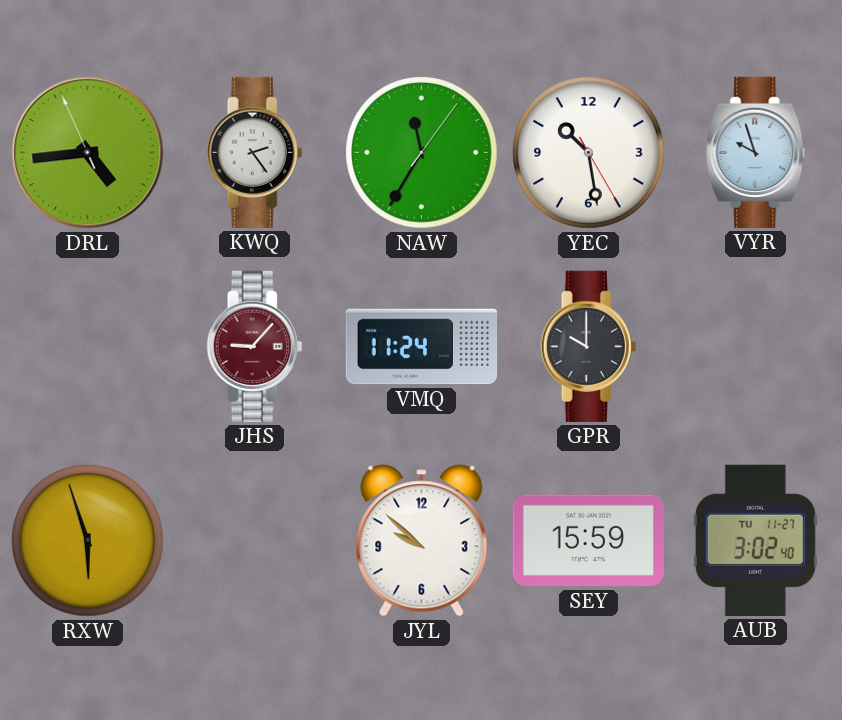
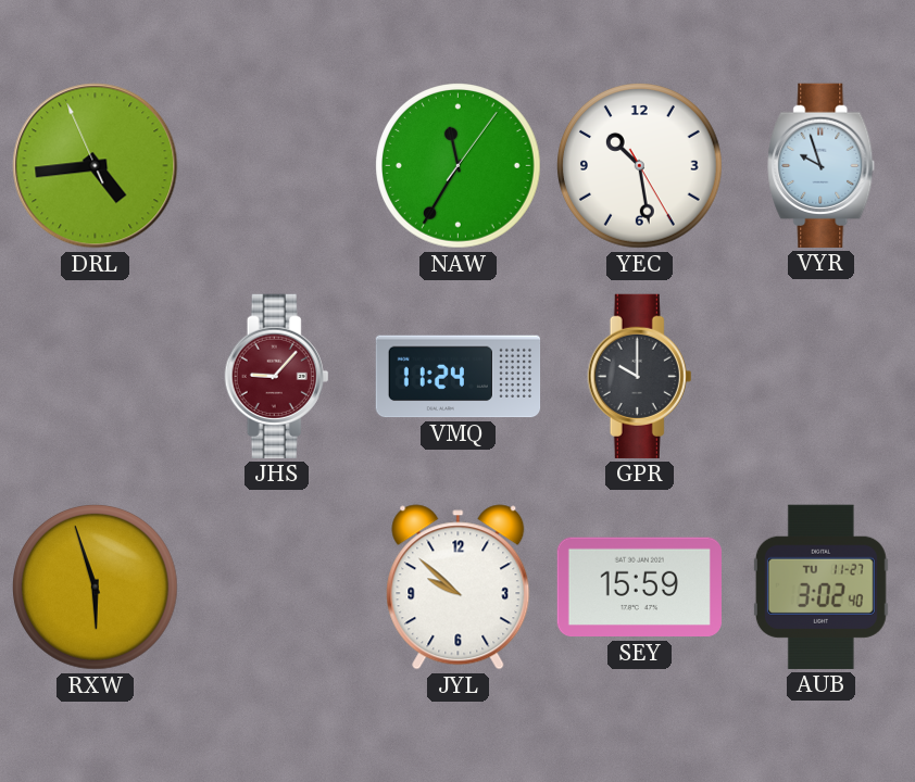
KWQ: 2:24 -> none (255, 152)
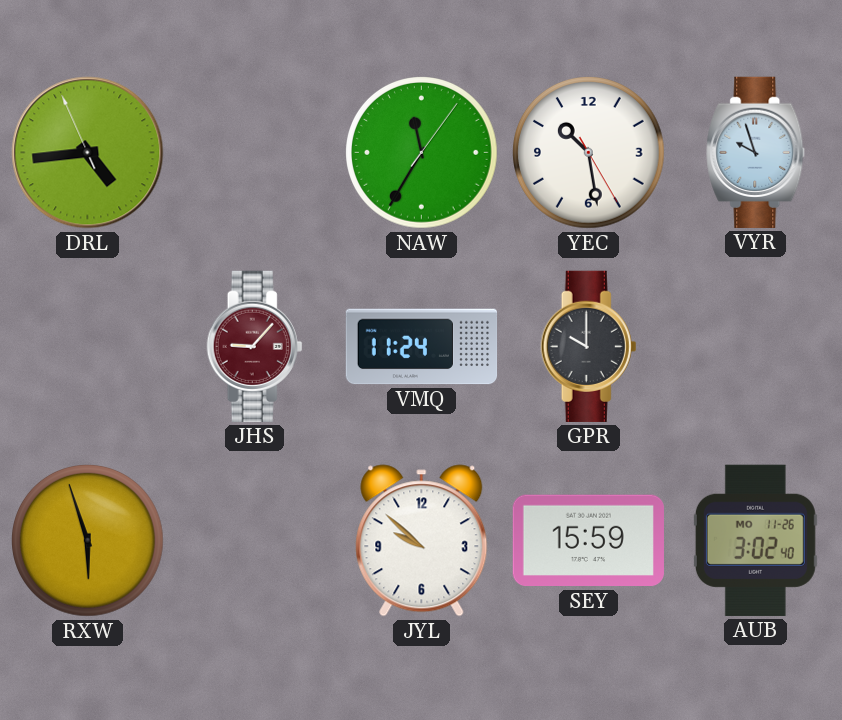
AUB date: TU 11-27 -> MO 11-26 (755, 540)
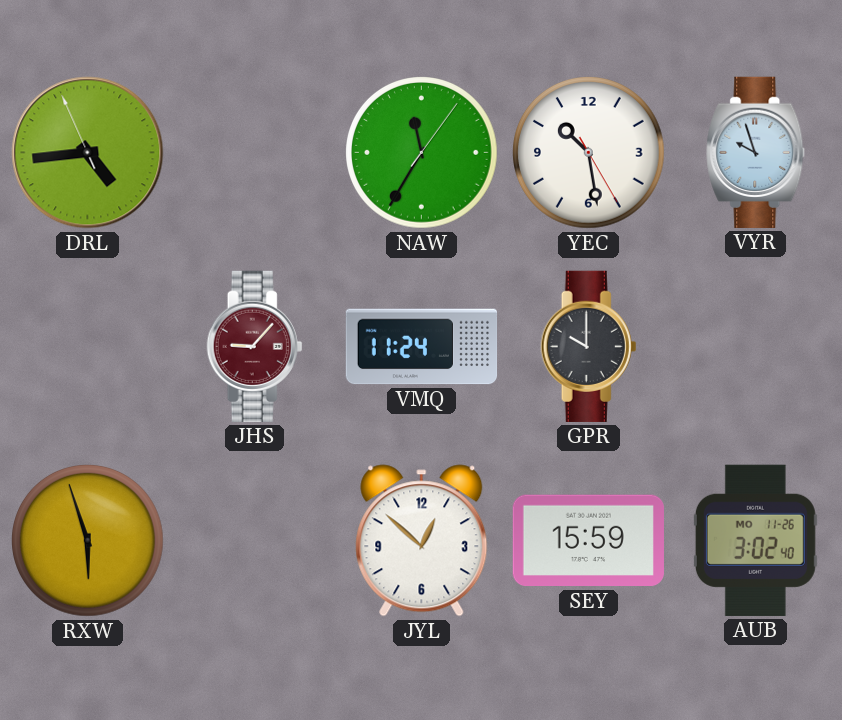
JYL: 9:52 -> 12:52 (422, 541)
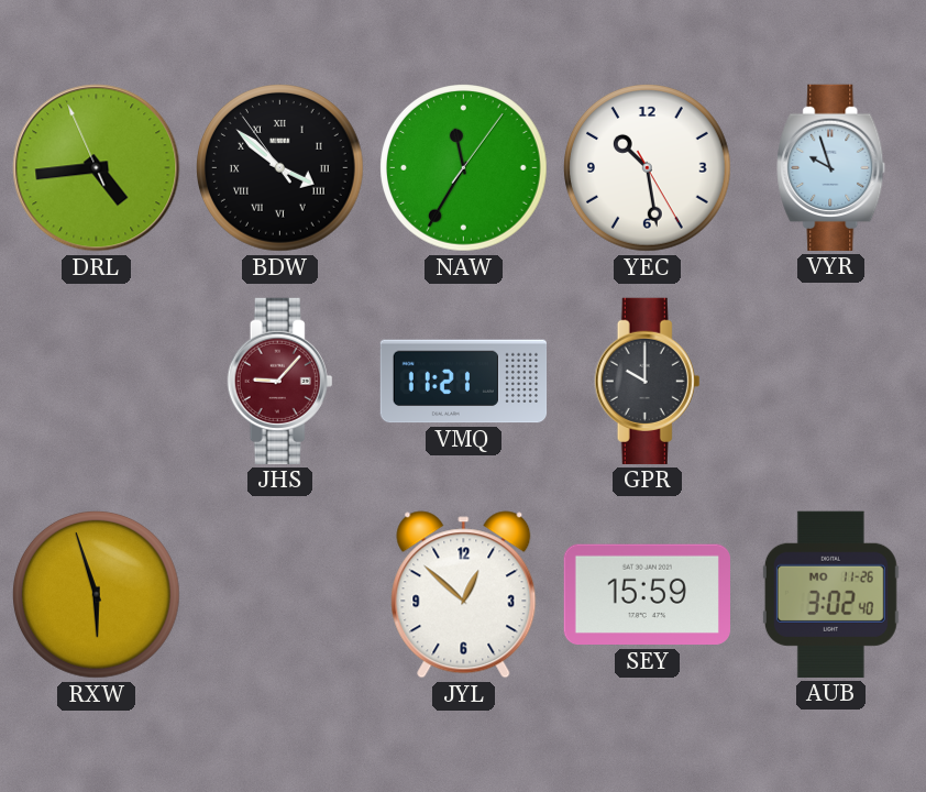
BDW: none -> 3:51 (280, 168)
VMQ: 11:24 -> 11:21 (464, 382)
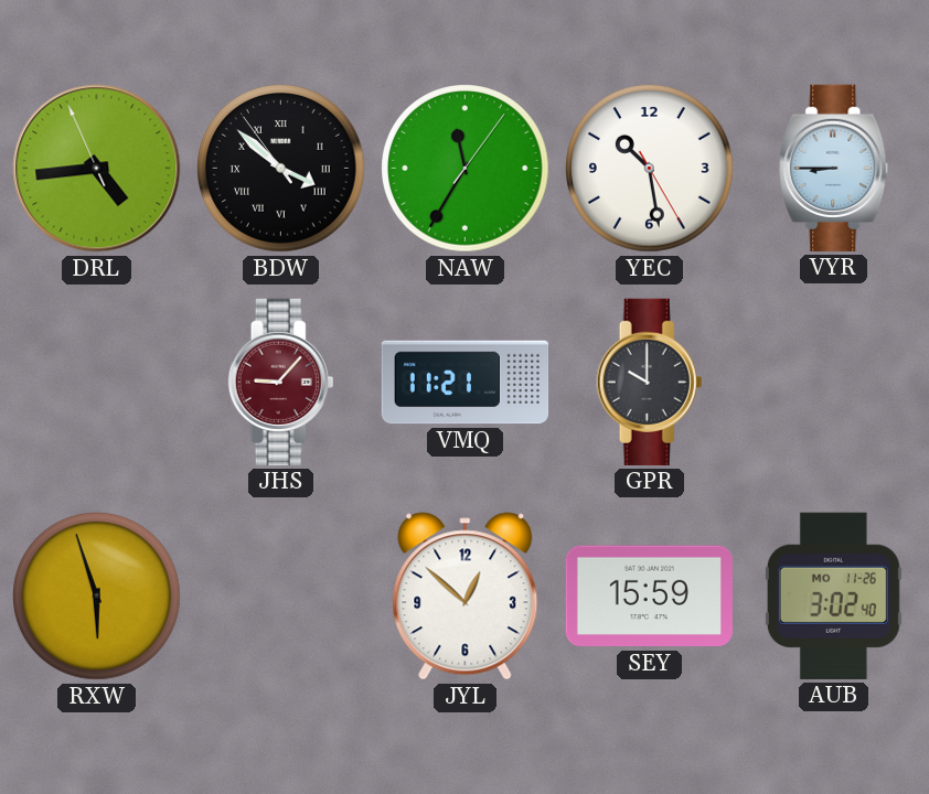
VYR: 9:57 -> 8:45 (834, 168)
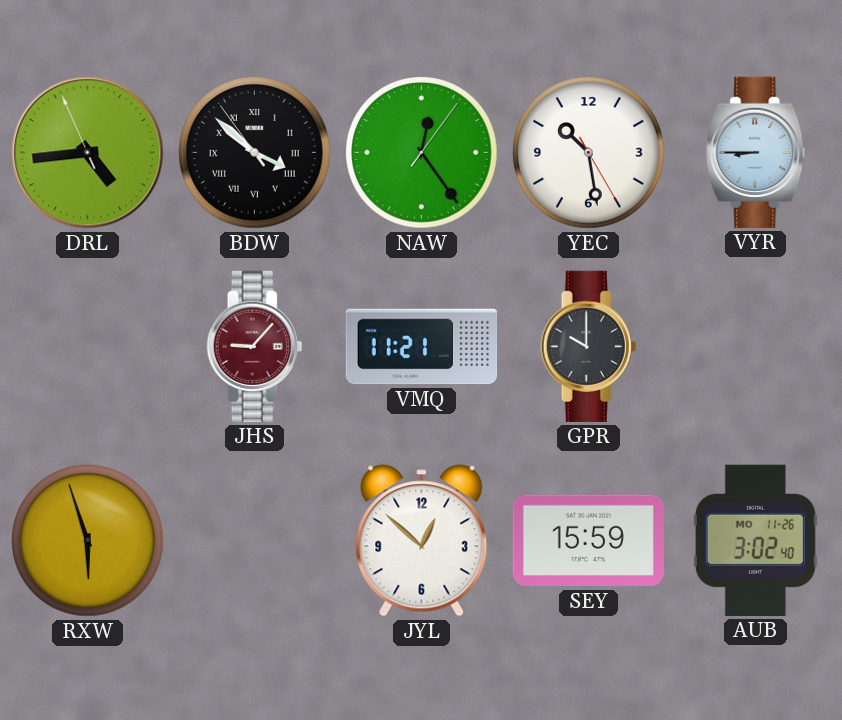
NAW: 11:35 -> 12:24 (422, 153)
